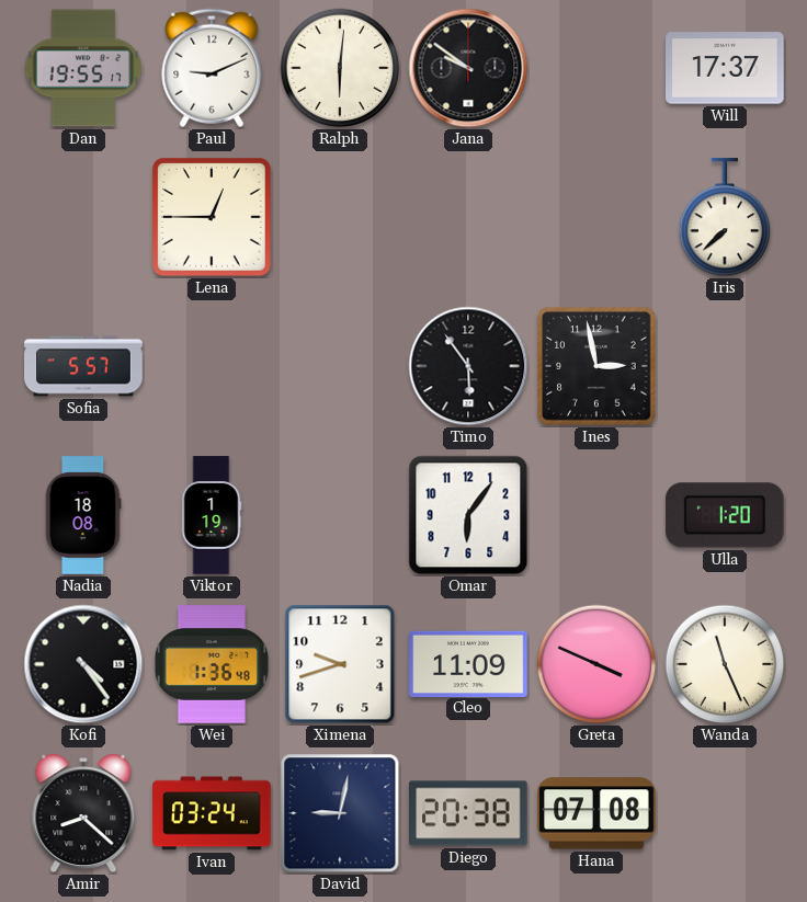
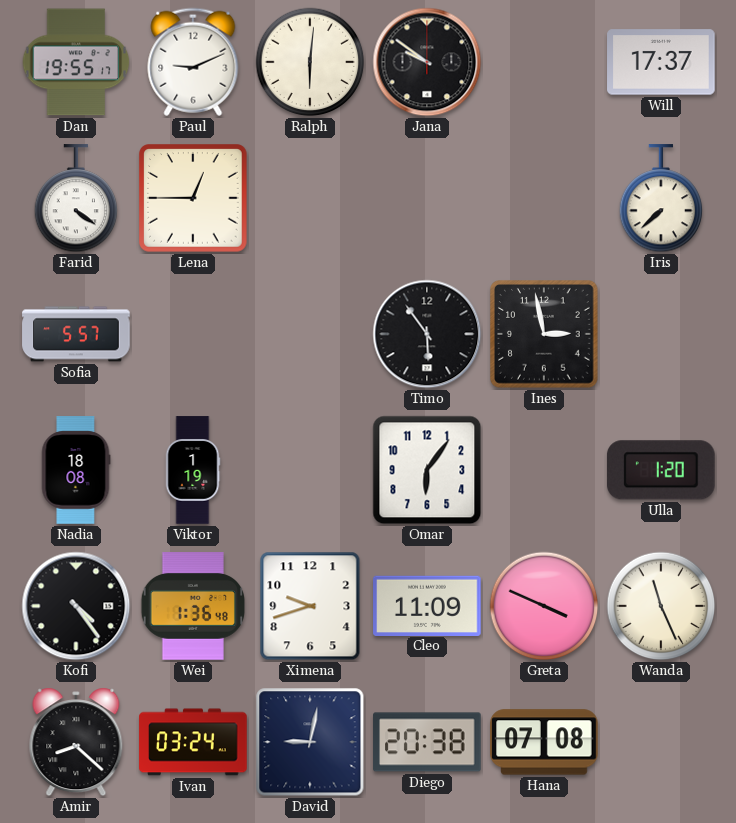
Farid: none -> 4:21 (76, 199)
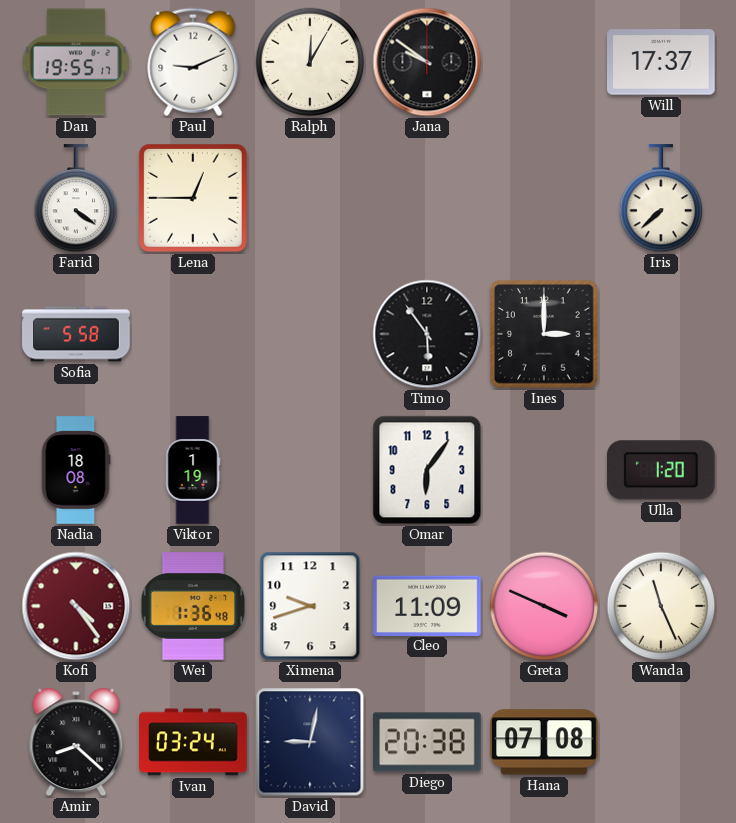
Ralph: 6:01 -> 12:05 (310, 62)
Sofia: 5:57 -> 5:58 (76, 334)
Ines: 2:58 -> 3:00 (544, 334)
Kofi dial: black -> burgundy (76, 606)
